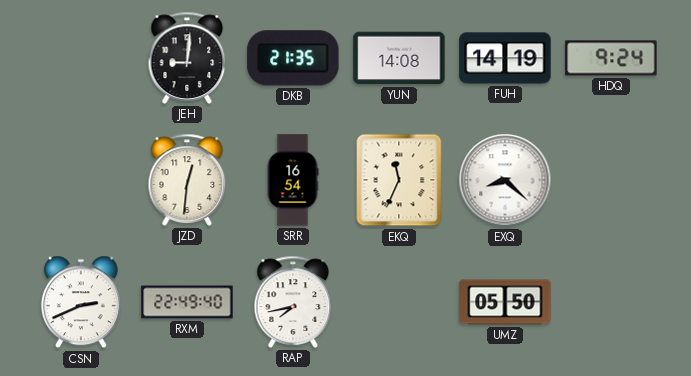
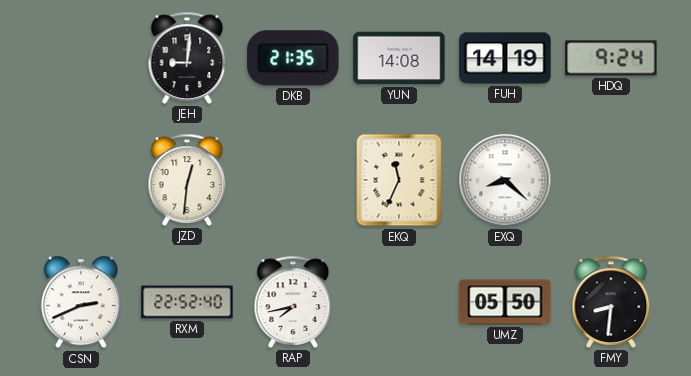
SRR: 16:54 -> none (293, 180)
RXM: 22:49 -> 22:52 (187, 302)
FMY: none -> 8:31 (611, 302)
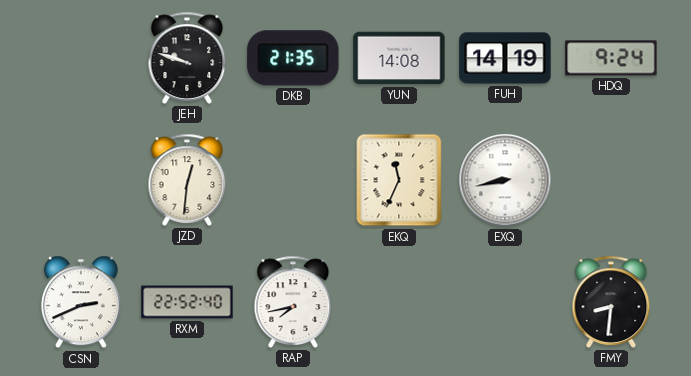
JEH: 9:01 -> 9:48 (187, 58)
EXQ: 8:22 -> 8:43 (505, 180)
UMZ: 05:50 -> none (505, 302)
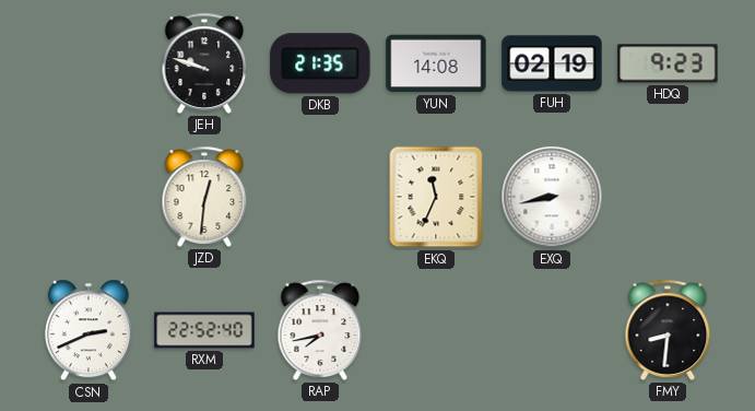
FUH: 14:19 -> 02:19 (552, 63)
HDQ: 9:24 -> 9:23 (668, 63)
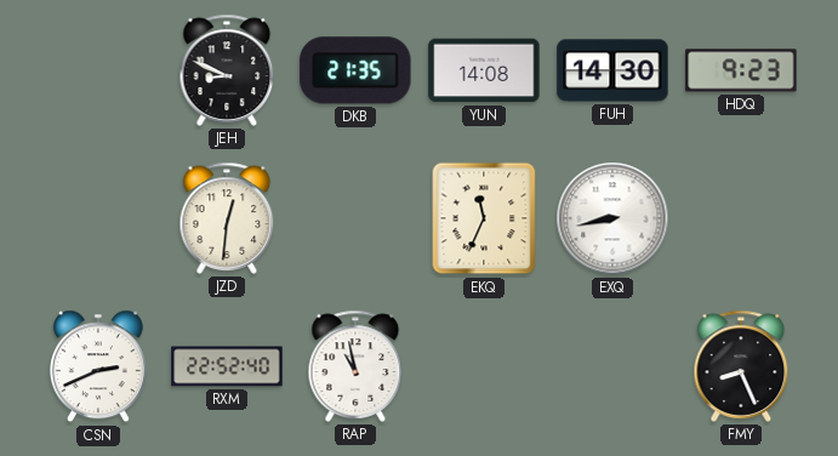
JEH: 9:48 -> 8:49 (227, 70)
FUH: 02:19 -> 14:30 (612, 70)
RAP: 7:43 -> 10:58 (355, 366)
FMY: 8:31 -> 8:26 (741, 366)
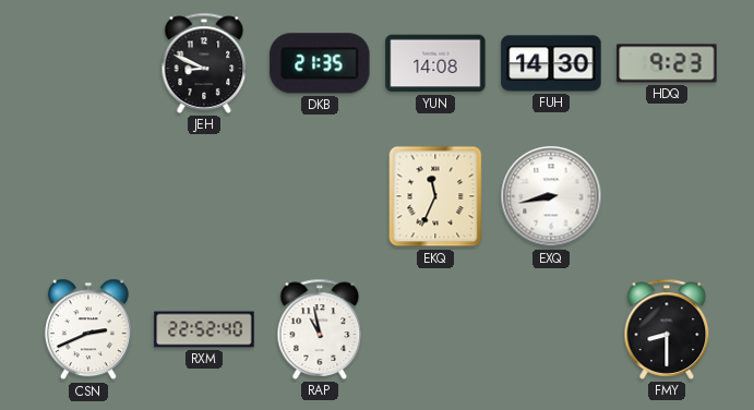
JZD: 12:31 -> none (227, 218)
FMY: 8:26 -> 8:30 (667, 329)
